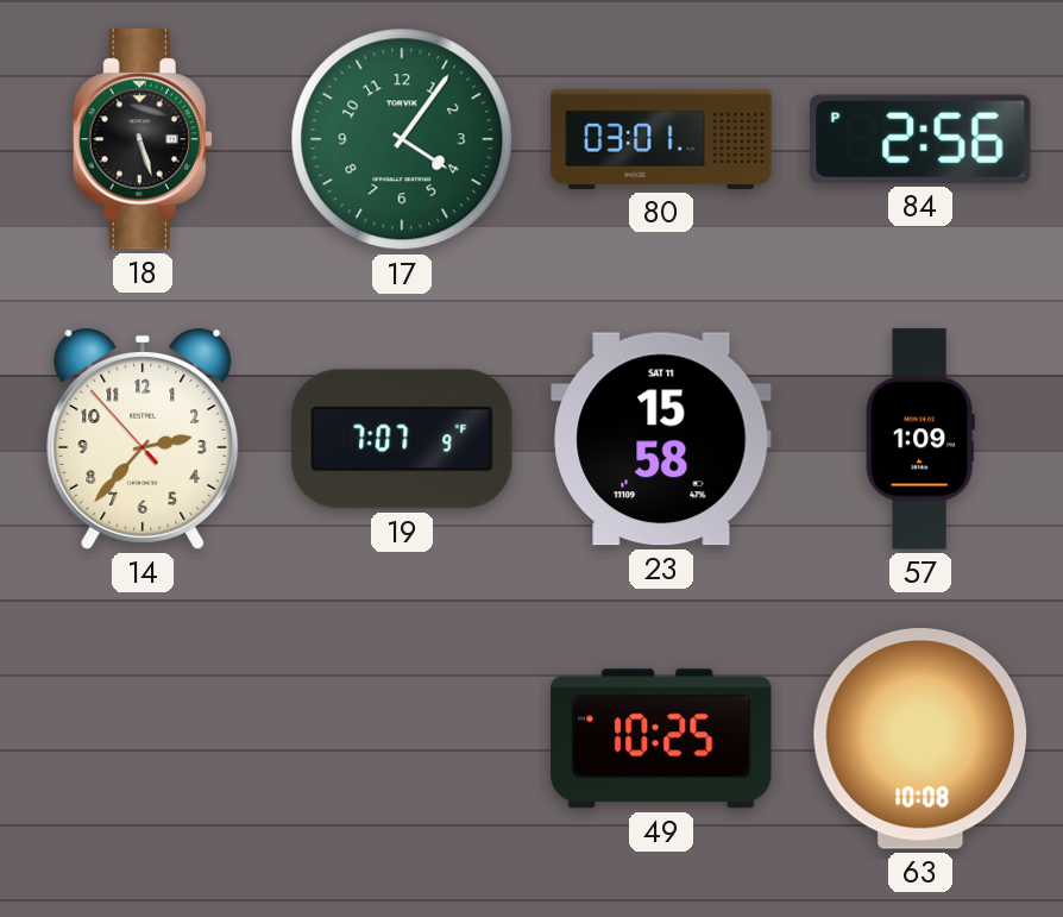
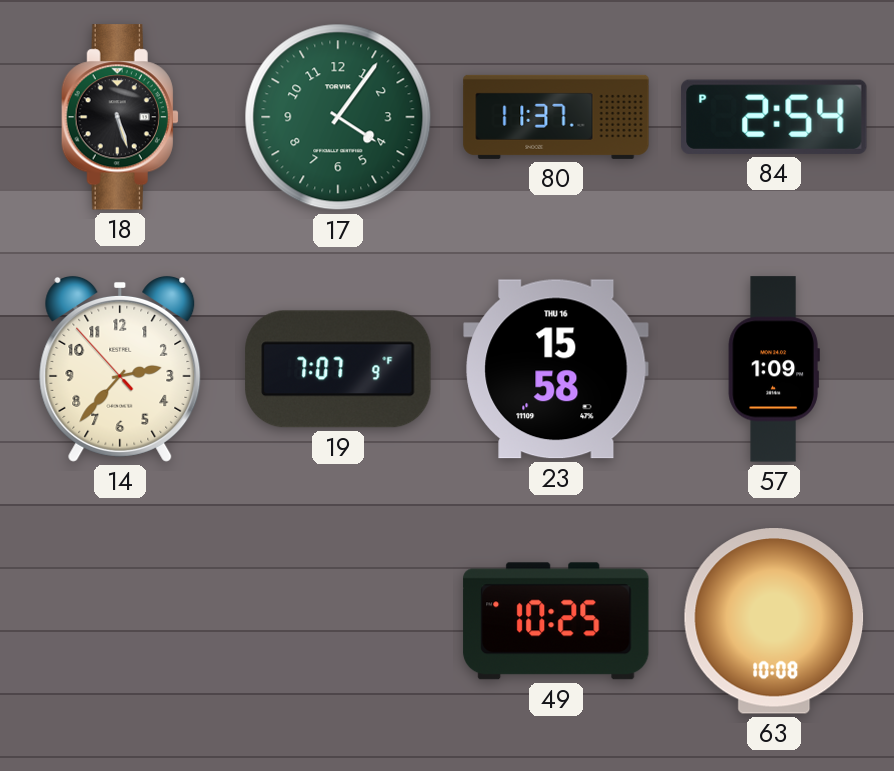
80: 03:01 -> 11:37 (556, 117)
84: 2:56 -> 2:54 (774, 117)
23 date: SAT 11 -> THU 16 (556, 369)
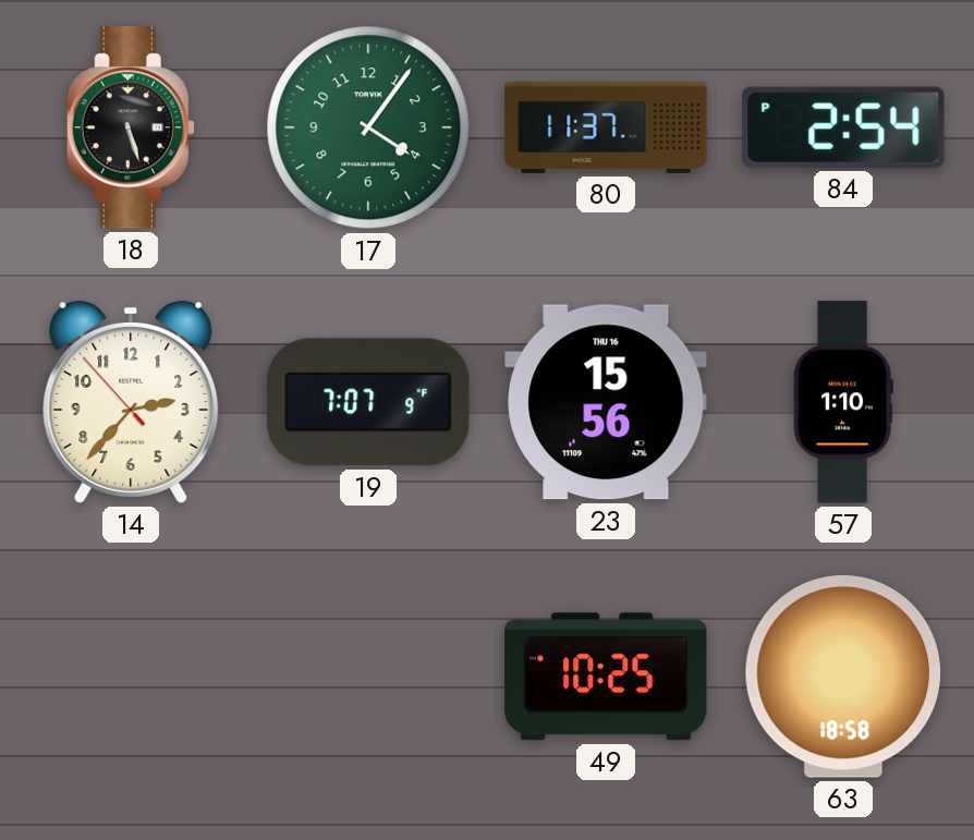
23: 15:58 -> 15:56 (606, 402)
57: 1:09 -> 1:10 (843, 402)
63: 10:08 -> 18:58 (843, 677)
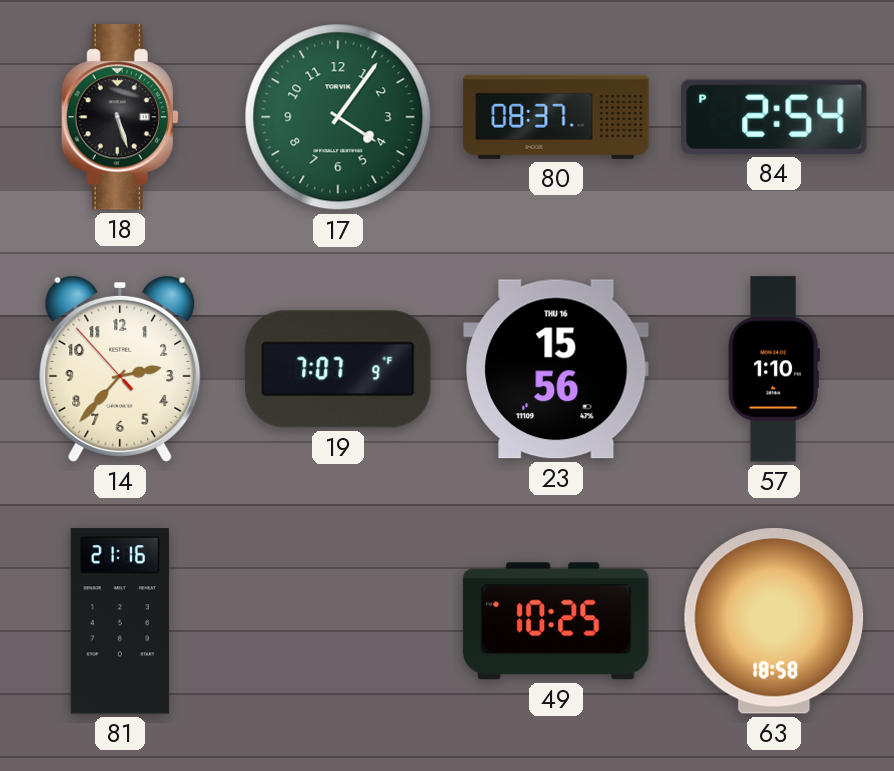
80: 11:37 -> 08:37 (556, 117)
81: none -> 21:16 (120, 621)
